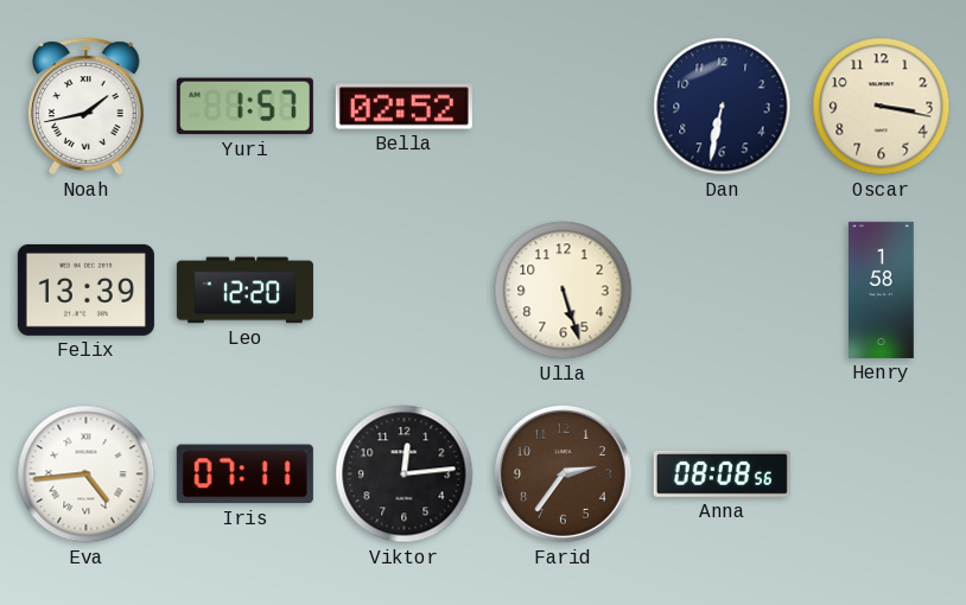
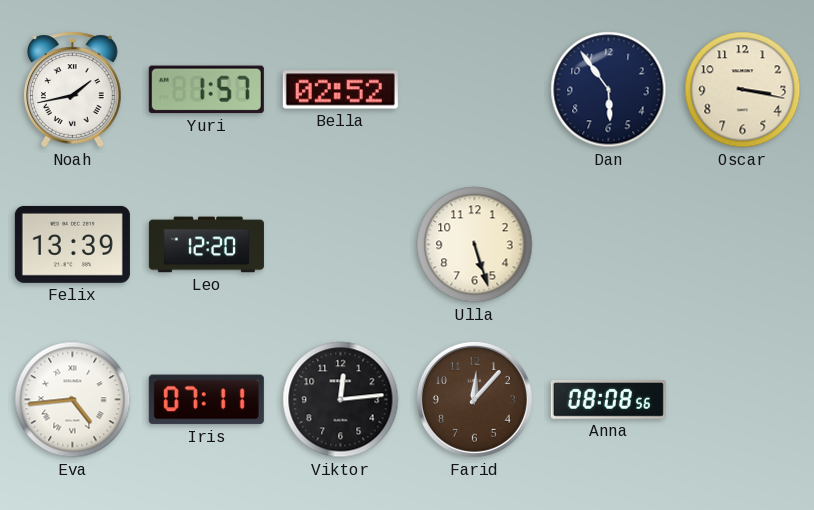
Dan: 6:32 -> 5:54 (609, 90)
Henry: 1:58 -> none (882, 289)
Farid: 2:36 -> 12:07 (474, 399)
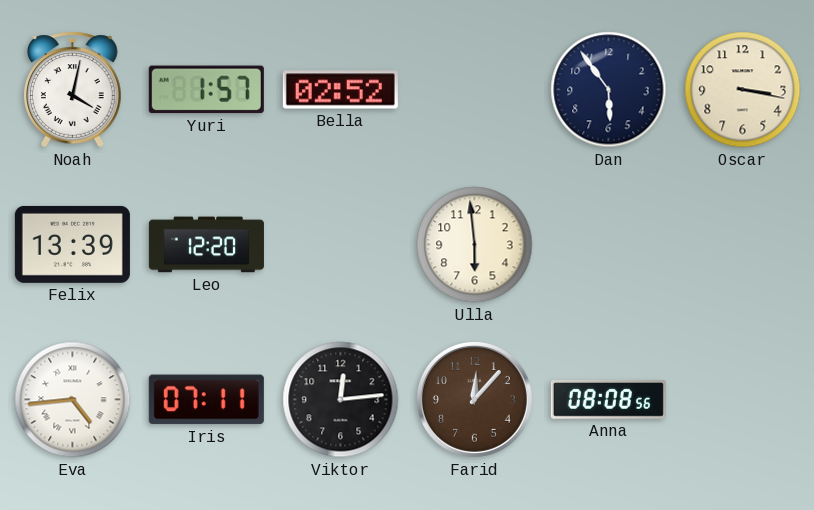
Noah: 1:43 -> 4:02 (73, 90)
Ulla: 5:27 -> 5:59 (475, 245)
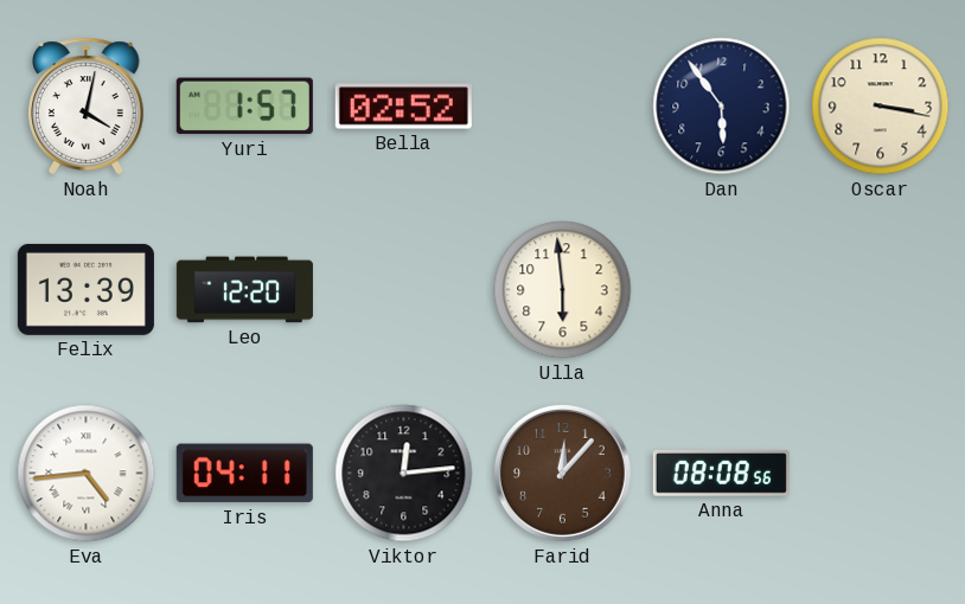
Iris: 07:11 -> 04:11 (244, 474)
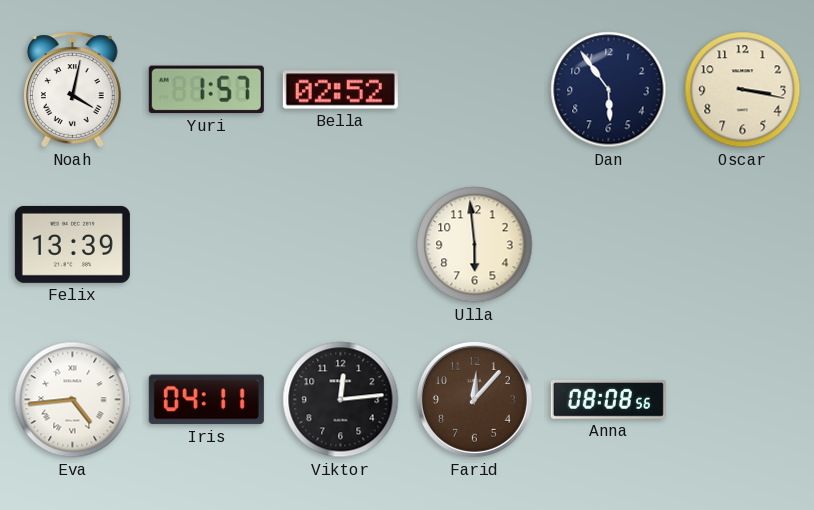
Leo: 12:20 -> none (244, 290)
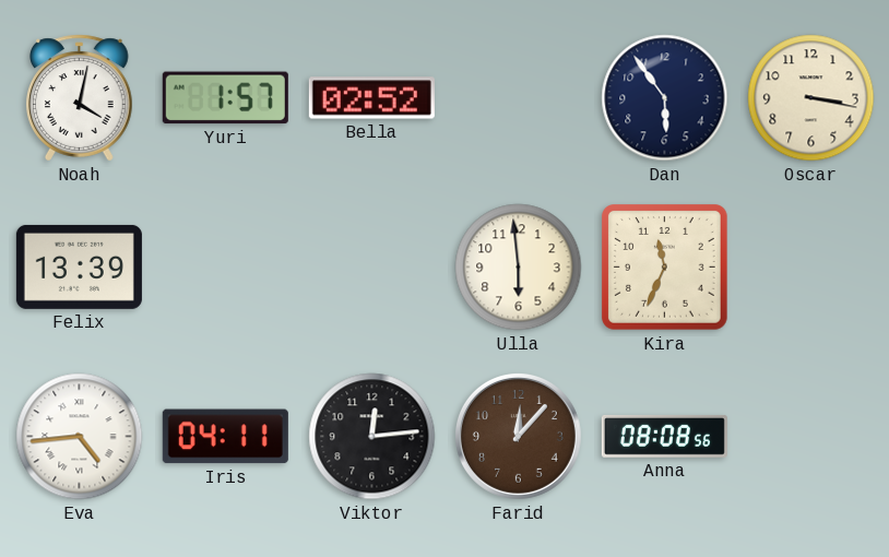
Kira: none -> 11:34 (665, 268)
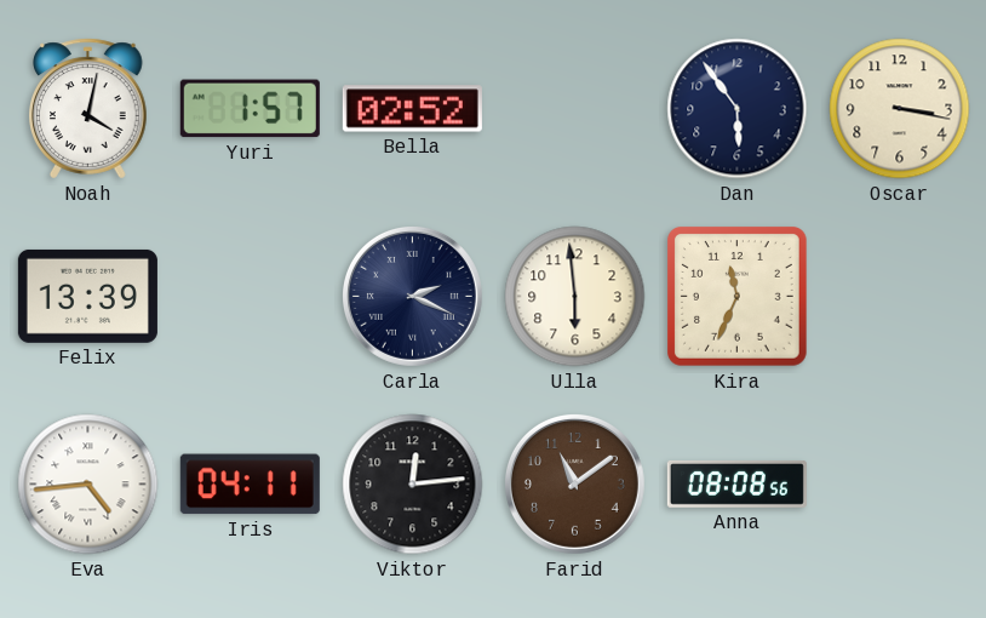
Carla: none -> 2:19 (412, 296)
Farid: 12:07 -> 11:09 (574, 483)
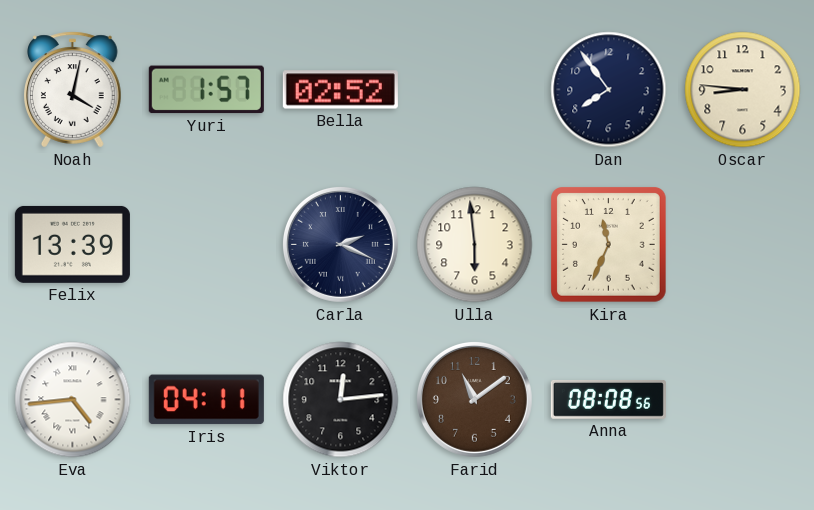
Dan: 5:54 -> 7:54 (609, 90)
Oscar: 3:17 -> 8:46 (743, 90)
